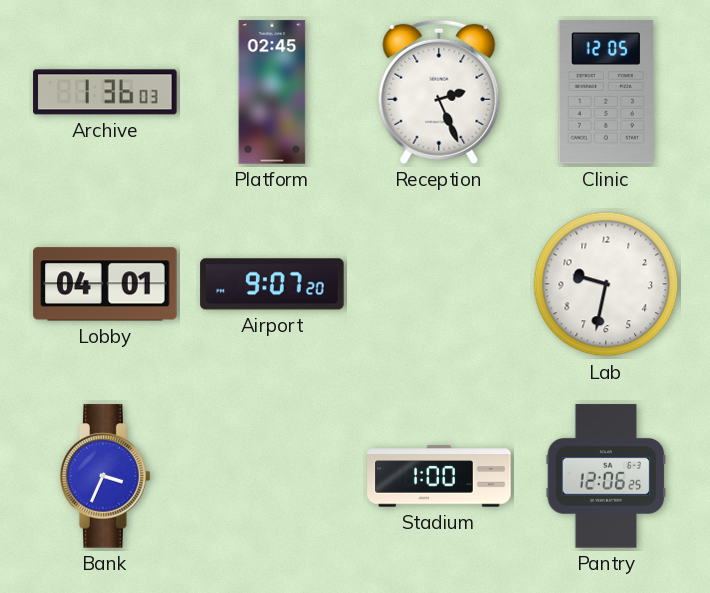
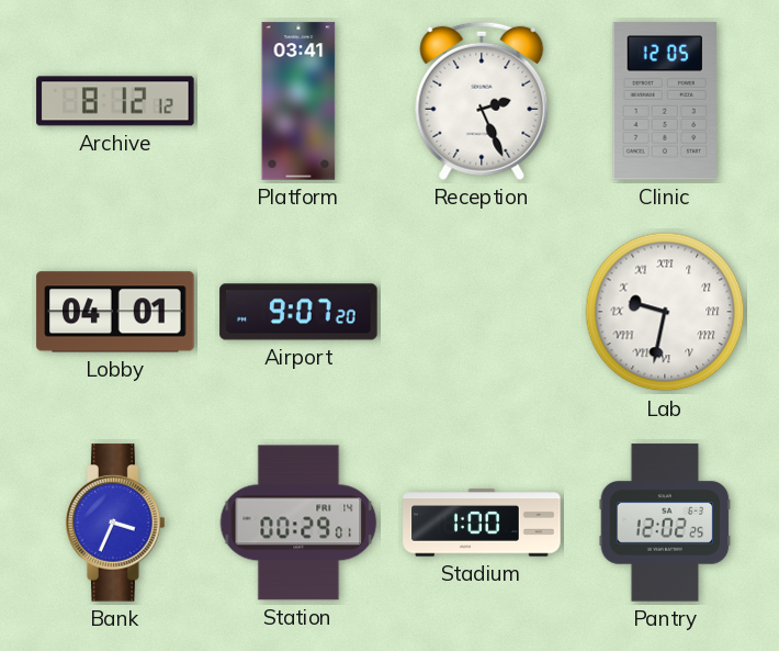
Archive: 1:36 -> 8:12 (115, 101)
Platform: 02:45 -> 03:41 (298, 101)
Lab numerals: Arabic -> Roman (665, 312)
Station: none -> 00:29 (298, 523)
Pantry: 12:06 -> 12:02 (665, 523)
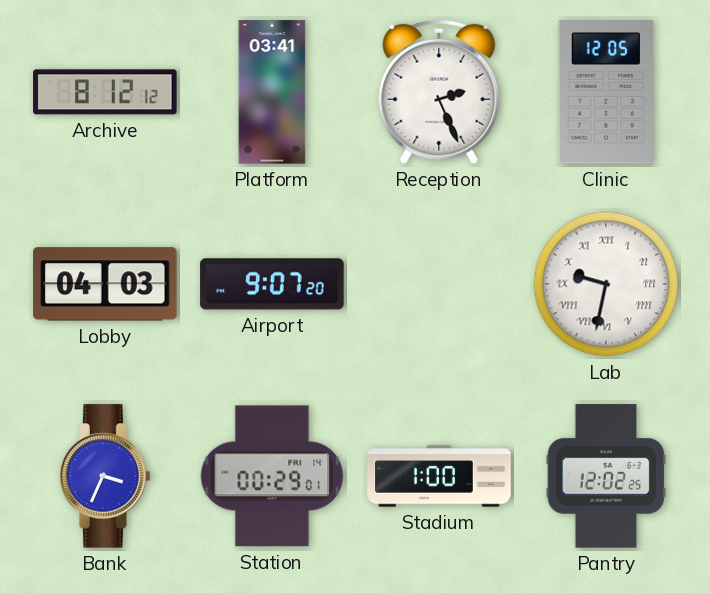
Lobby: 04:01 -> 04:03 (105, 284)
